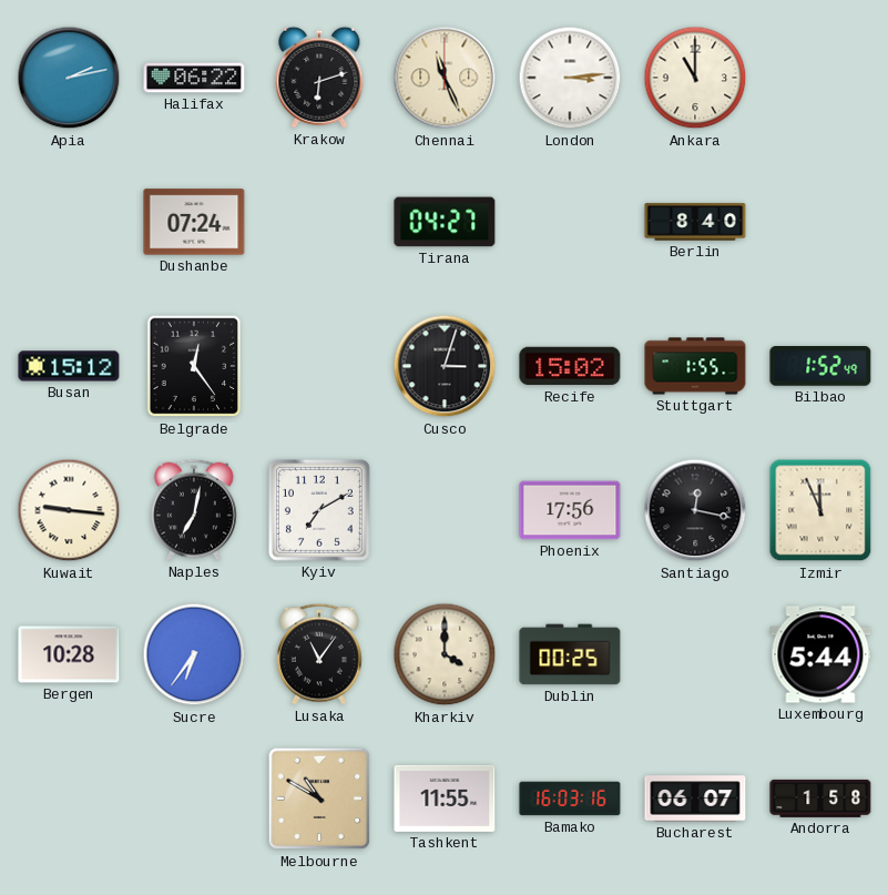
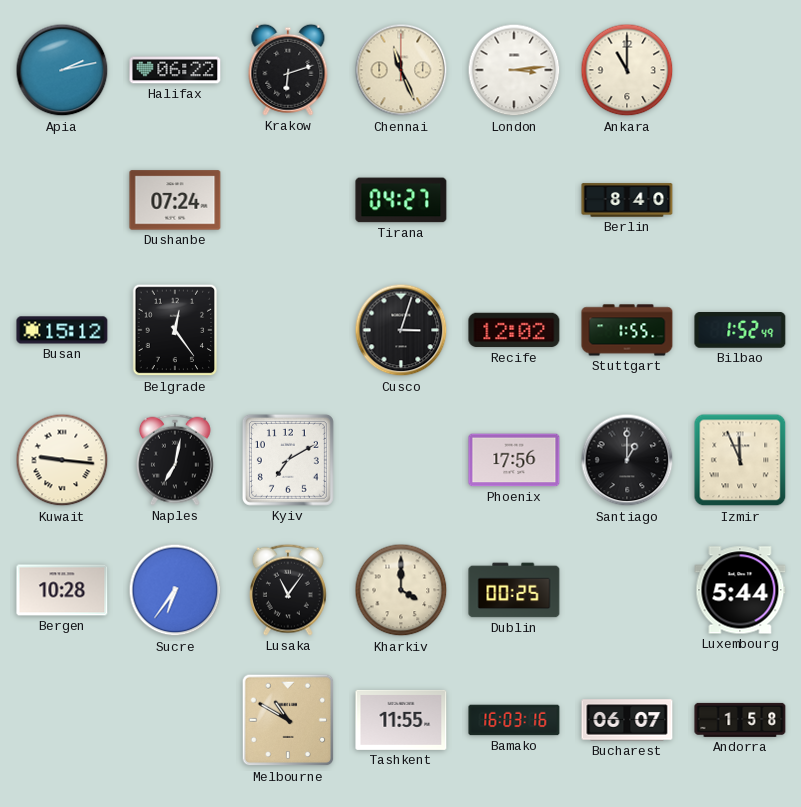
Recife: 15:02 -> 12:02 (514, 330)
Santiago: 12:17 -> 1:00 (627, 460)
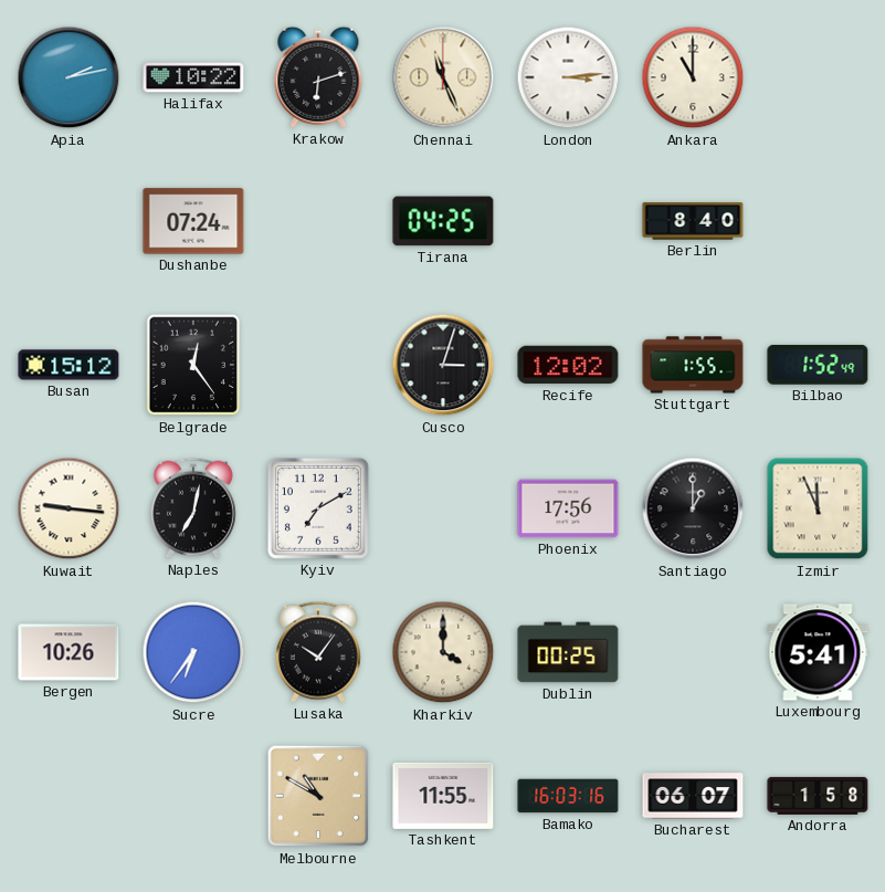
Halifax: 06:22 -> 10:22 (193, 77)
Tirana: 04:27 -> 04:25 (443, 221)
Bergen: 10:28 -> 10:26 (69, 652)
Lusaka: 11:06 -> 10:06 (318, 652)
Luxembourg: 5:44 -> 5:41 (818, 652)
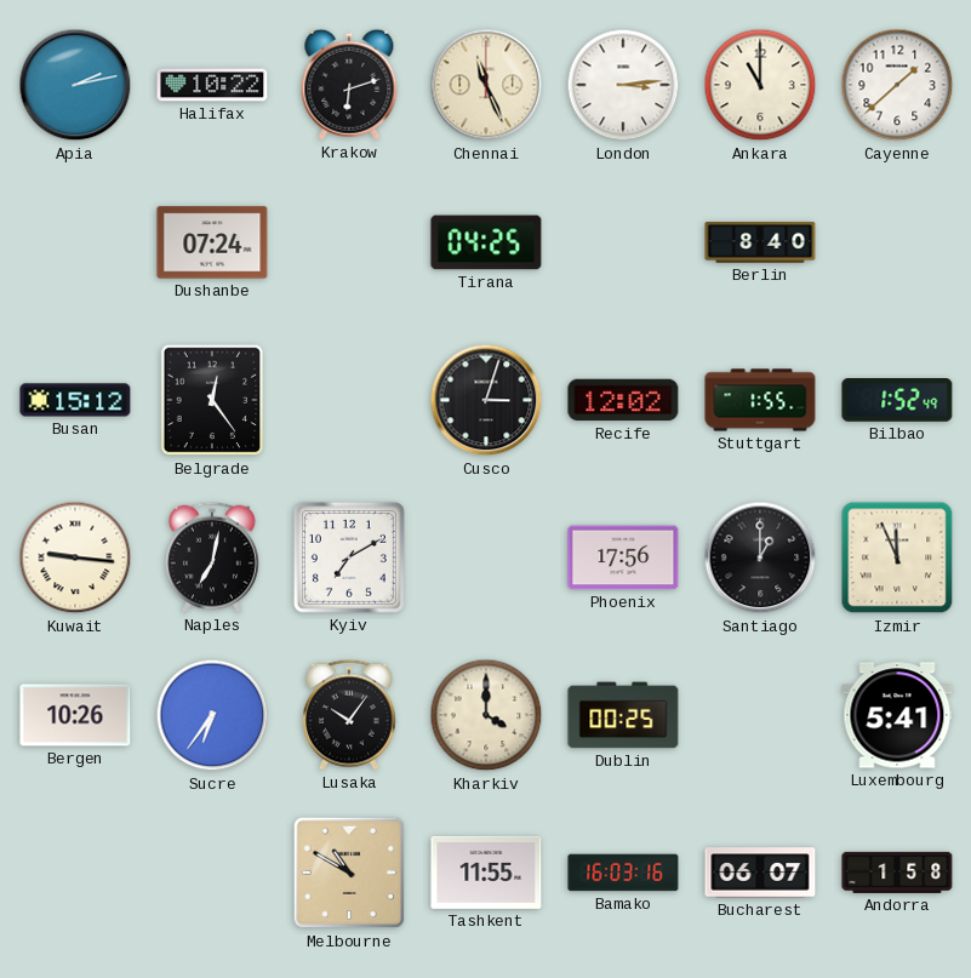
Cayenne: none -> 1:38 (897, 85)
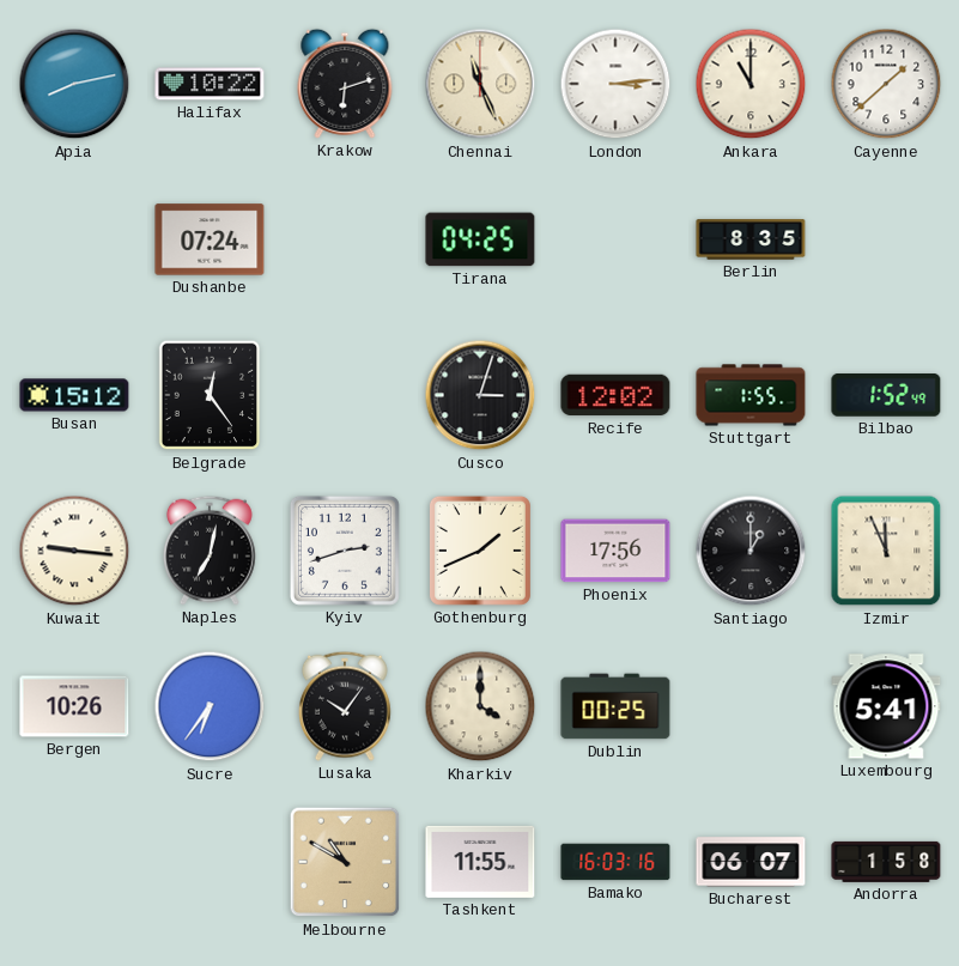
Apia: 2:13 -> 8:13 (74, 84)
Berlin: 8:40 -> 8:35 (751, 239)
Kyiv: 7:10 -> 2:42 (345, 551)
Gothenburg: none -> 1:41 (480, 551)
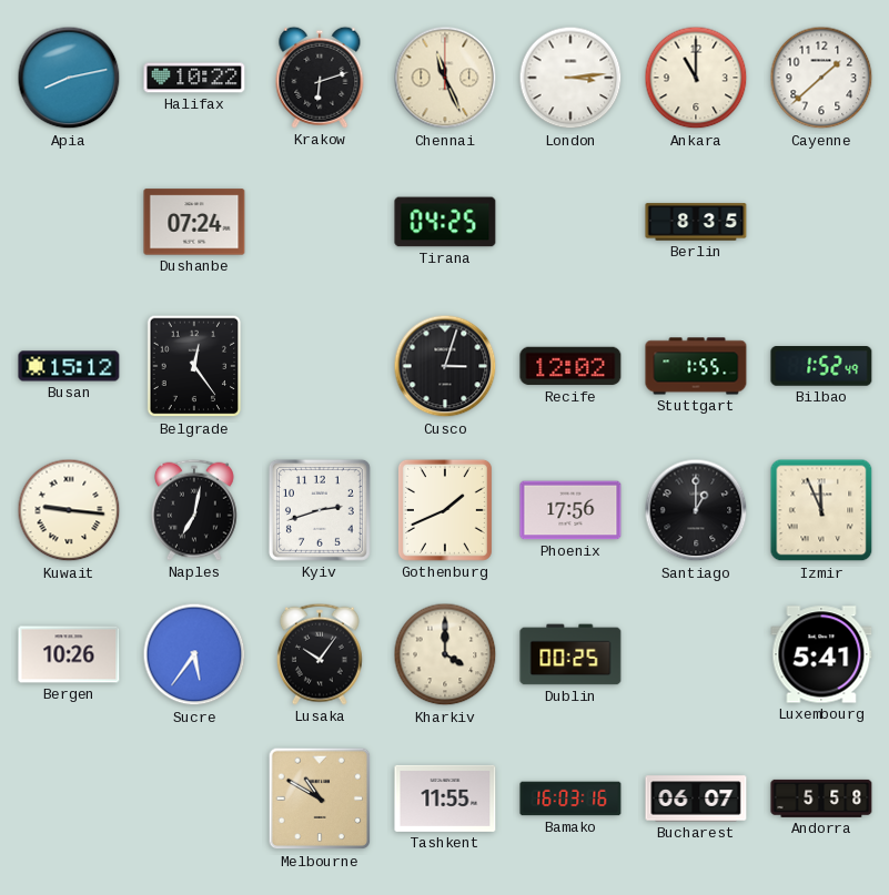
Sucre: 6:36 -> 5:36 (194, 654)
Andorra: 1:58 -> 5:58 (821, 799)
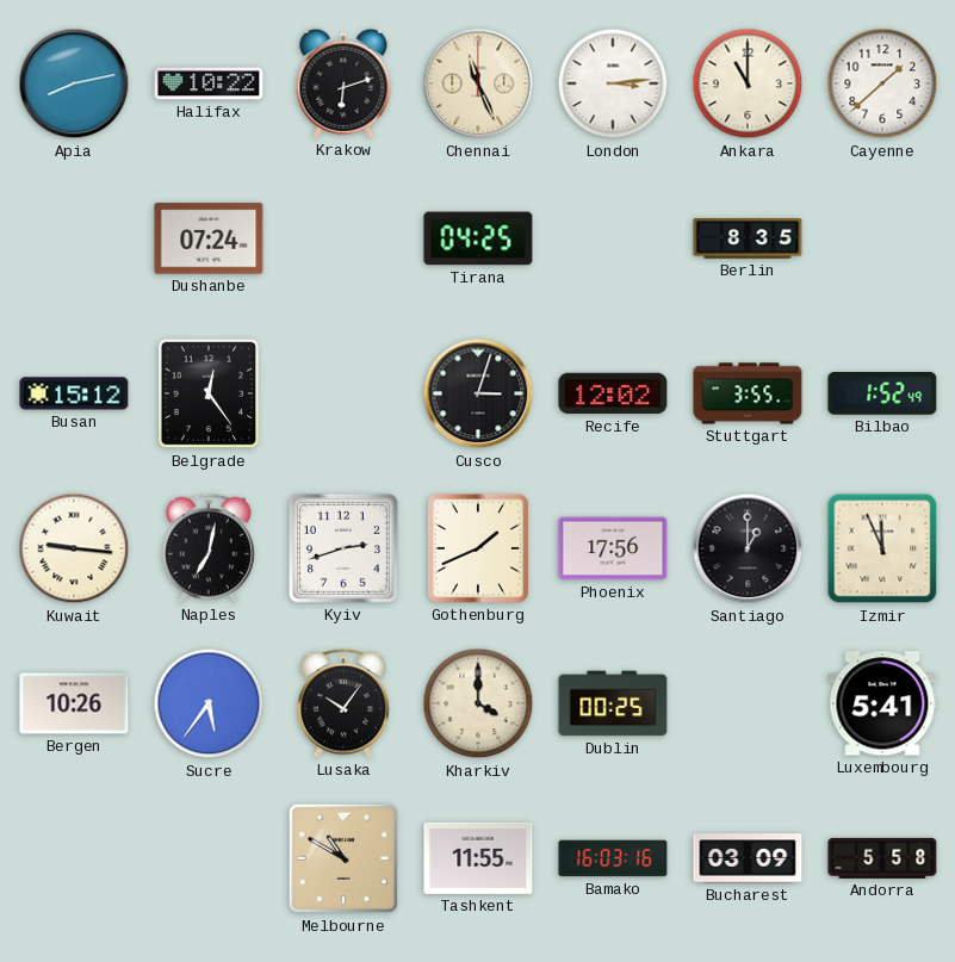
Stuttgart: 1:55 -> 3:55 (748, 393)
Bucharest: 06:07 -> 03:09 (748, 858)
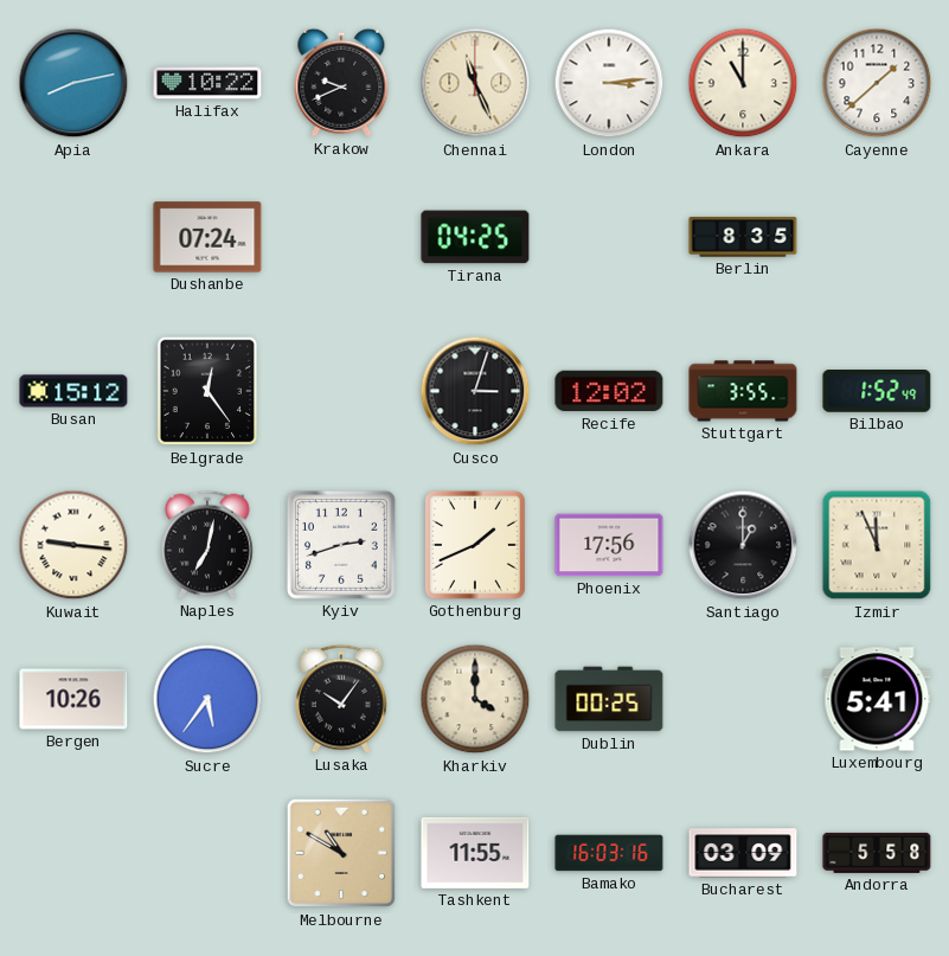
Krakow: 6:12 -> 9:41 (341, 83)
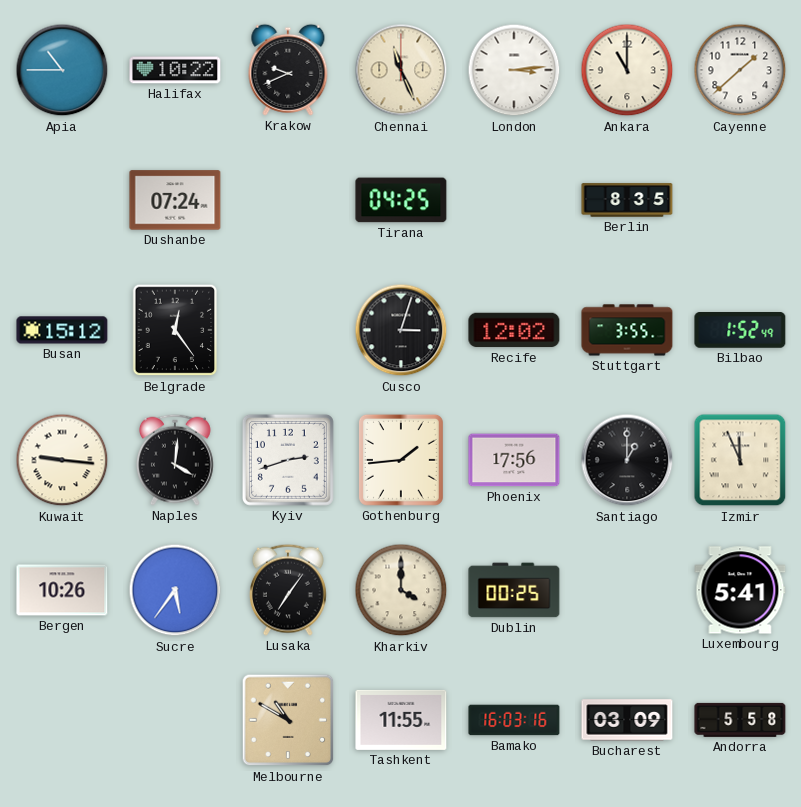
Apia: 8:13 -> 10:45 (62, 70)
Naples: 7:02 -> 4:01 (175, 460)
Gothenburg: 1:41 -> 1:44 (401, 460)
Lusaka: 10:06 -> 7:06 (288, 590)
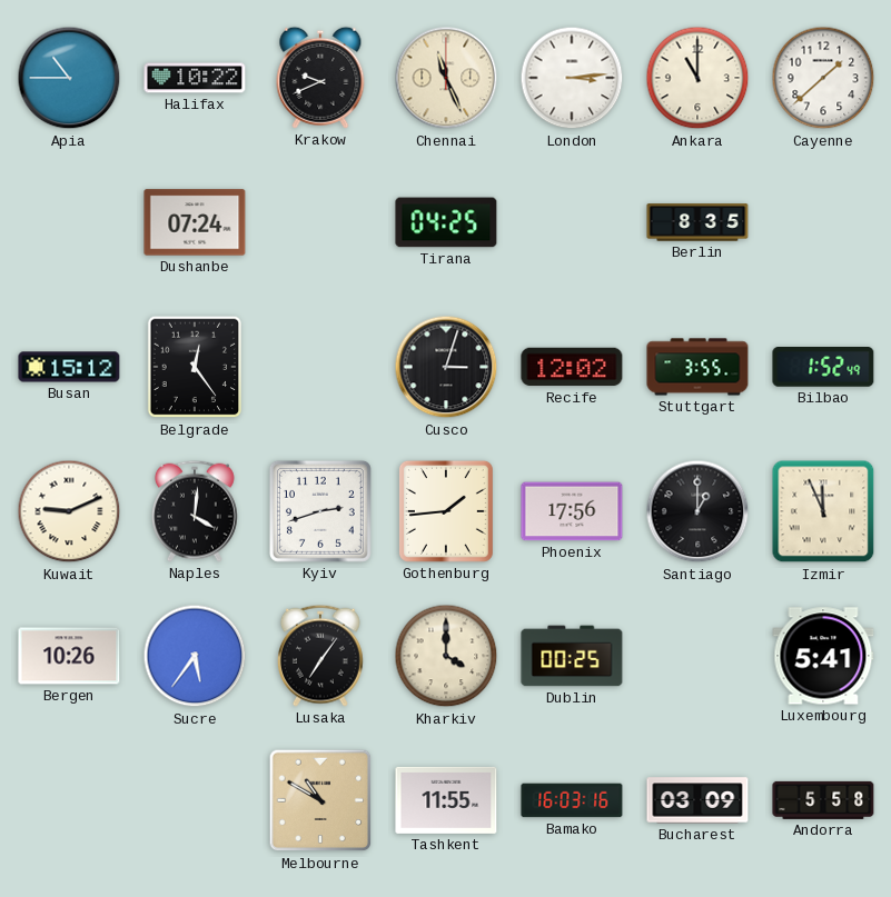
Kuwait: 9:16 -> 9:11 (69, 511)
